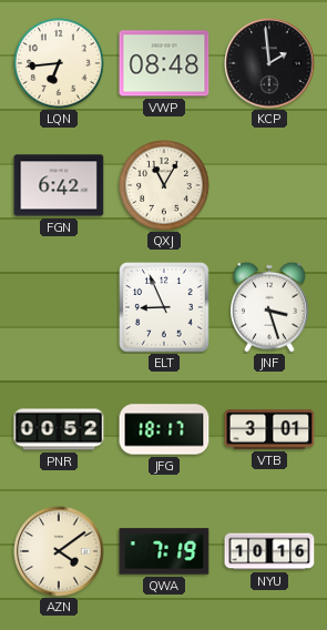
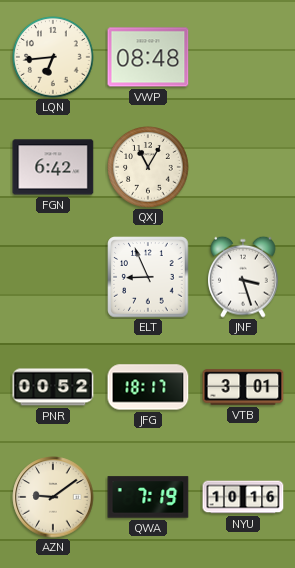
KCP: 1:59 -> none (269, 63)
AZN: 4:09 -> 9:09 (53, 497)
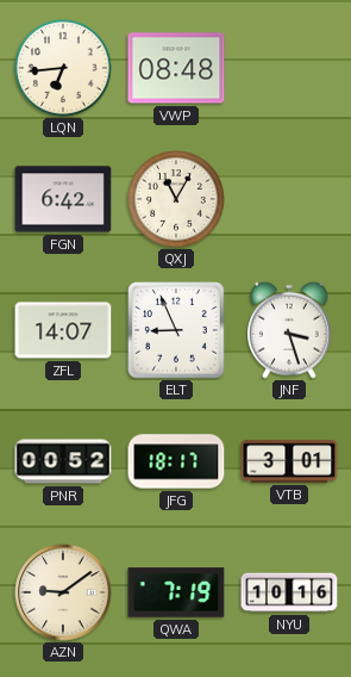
ZFL: none -> 14:07 (63, 330)
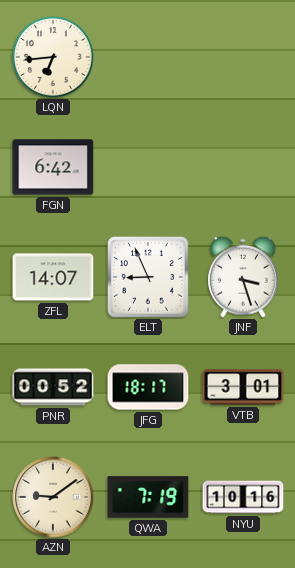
VWP: 08:48 -> none (176, 68)
QXJ: 11:05 -> none (176, 199)
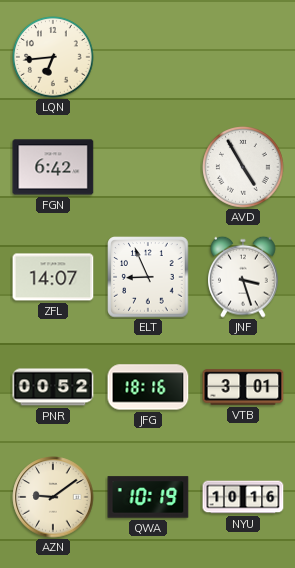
AVD: none -> 4:55 (243, 167)
JFG: 18:17 -> 18:16 (148, 387)
QWA: 7:19 -> 10:19 (148, 497)
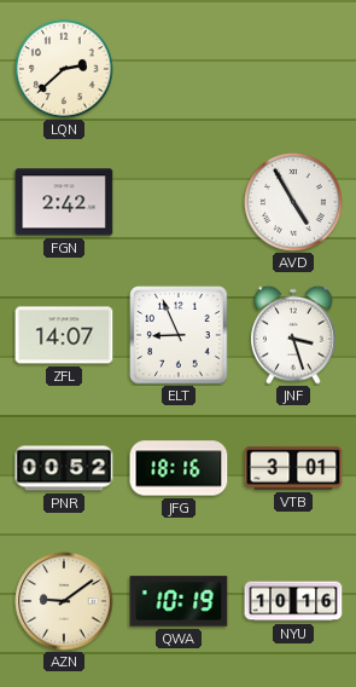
LQN: 6:44 -> 2:38 (64, 69)
FGN: 6:42 -> 2:42 (64, 202)
